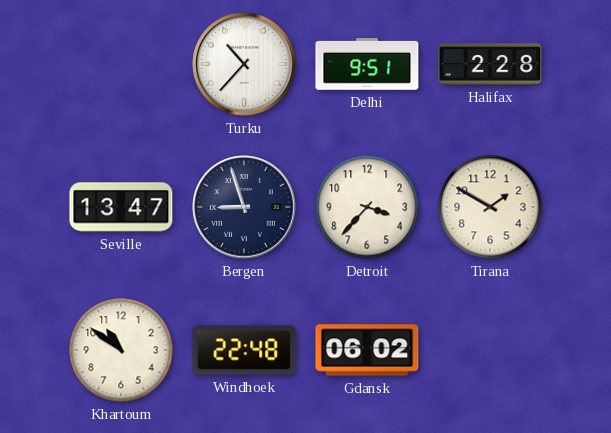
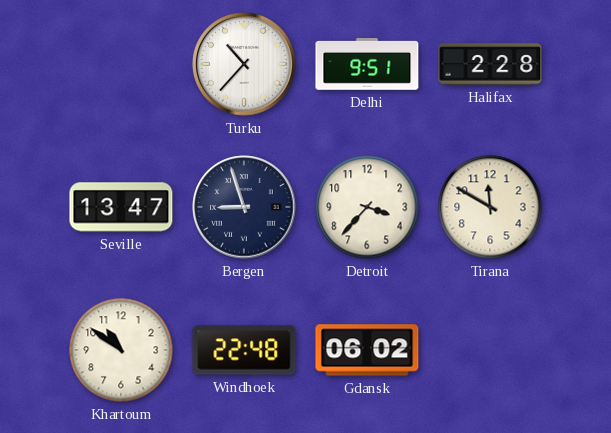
Tirana: 1:50 -> 11:50 (490, 207)
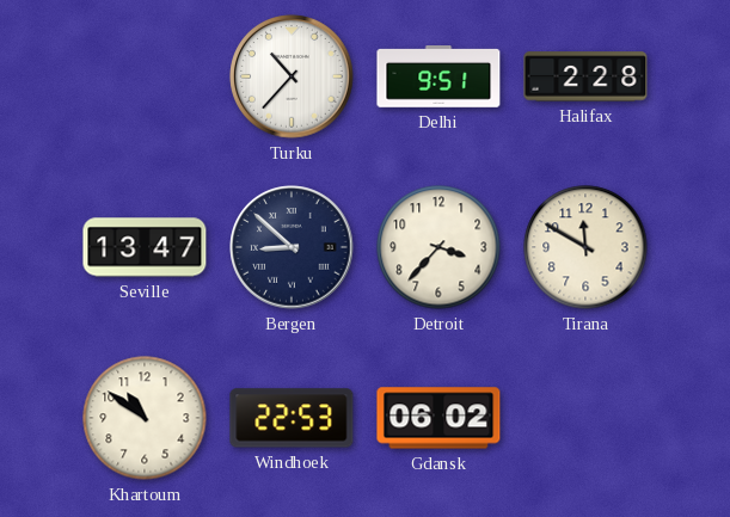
Bergen: 8:57 -> 8:52 (292, 247)
Windhoek: 22:48 -> 22:53 (292, 418)
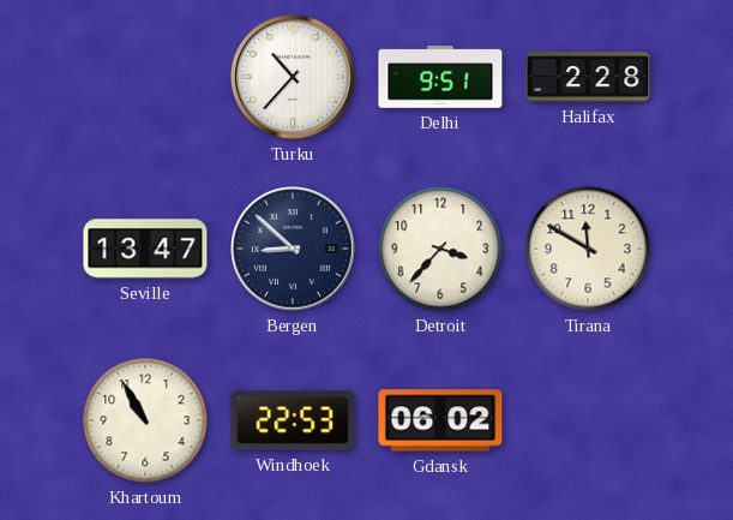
Khartoum: 10:51 -> 10:55 (145, 420)
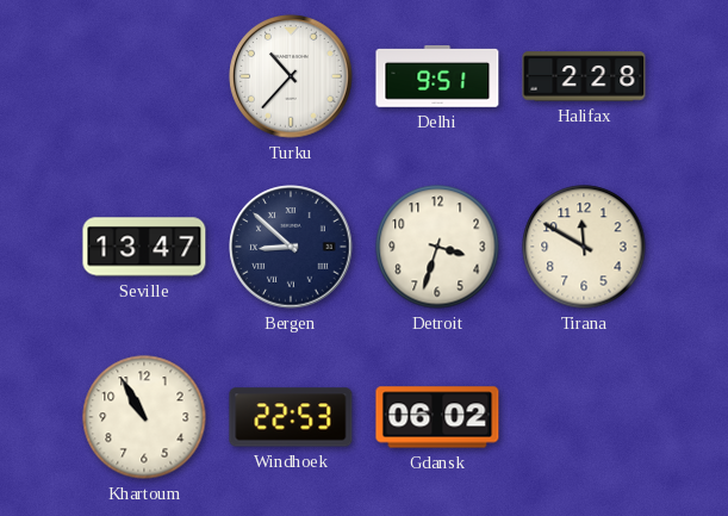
Detroit: 3:37 -> 3:33 (437, 247)
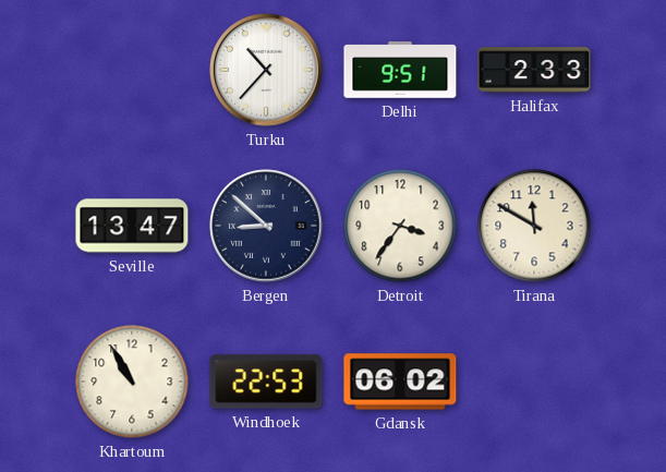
Halifax: 2:28 -> 2:33 (534, 70)
Detroit: 3:33 -> 3:36 (400, 226)
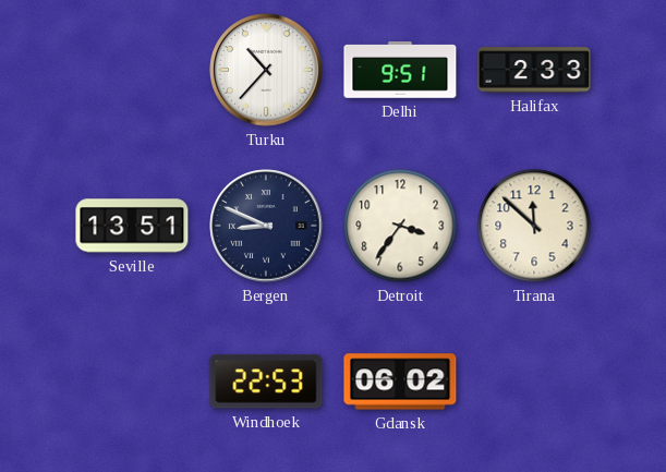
Seville: 13:47 -> 13:51 (132, 226)
Bergen: 8:52 -> 8:49 (266, 226)
Tirana: 11:50 -> 11:52 (534, 226)
Khartoum: 10:55 -> none (132, 382)
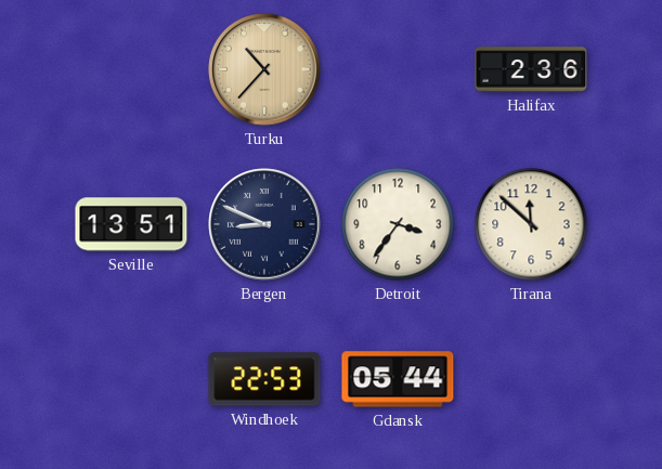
Turku dial: white -> champagne (264, 69)
Delhi: 9:51 -> none (400, 70)
Halifax: 2:33 -> 2:36 (531, 69)
Gdansk: 06:02 -> 05:44 (398, 379)
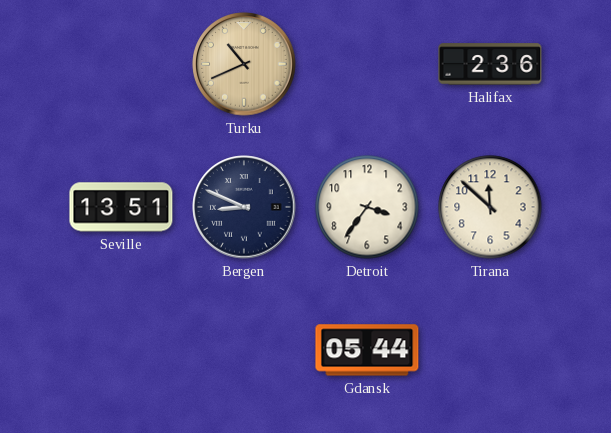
Turku: 10:37 -> 10:41 (244, 64)
Windhoek: 22:53 -> none (264, 379)
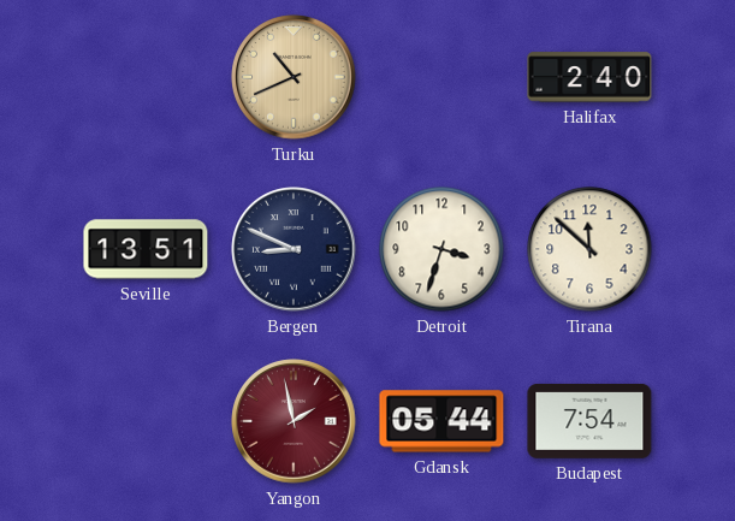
Halifax: 2:36 -> 2:40 (589, 77)
Detroit: 3:36 -> 3:33 (441, 249)
Yangon: none -> 1:58 (294, 421)
Budapest: none -> 7:54 (589, 421)
